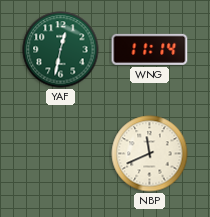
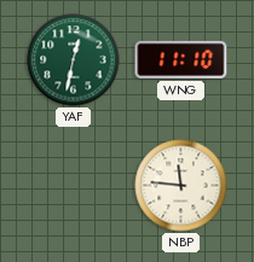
WNG: 11:14 -> 11:10 (181, 59)
NBP: 11:41 -> 11:46 (181, 186)
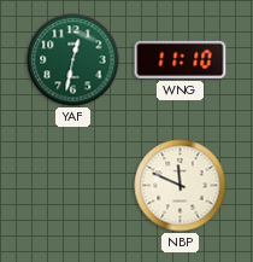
NBP: 11:46 -> 11:49 (181, 186)
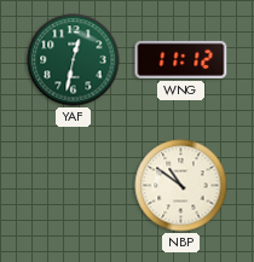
WNG: 11:10 -> 11:12 (181, 59)
NBP: 11:49 -> 10:51 (181, 186)
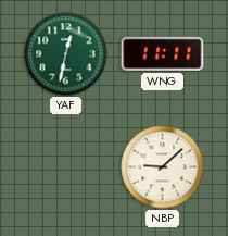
WNG: 11:12 -> 11:11 (163, 53)
NBP: 10:51 -> 9:08 (163, 167)
